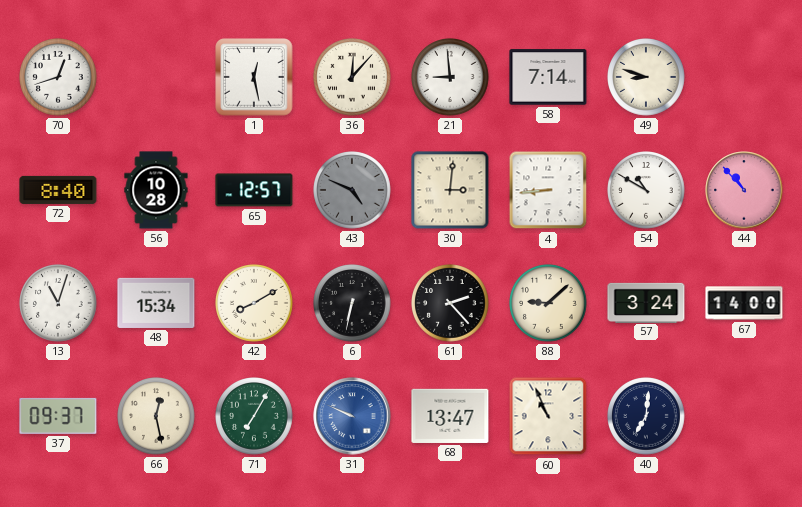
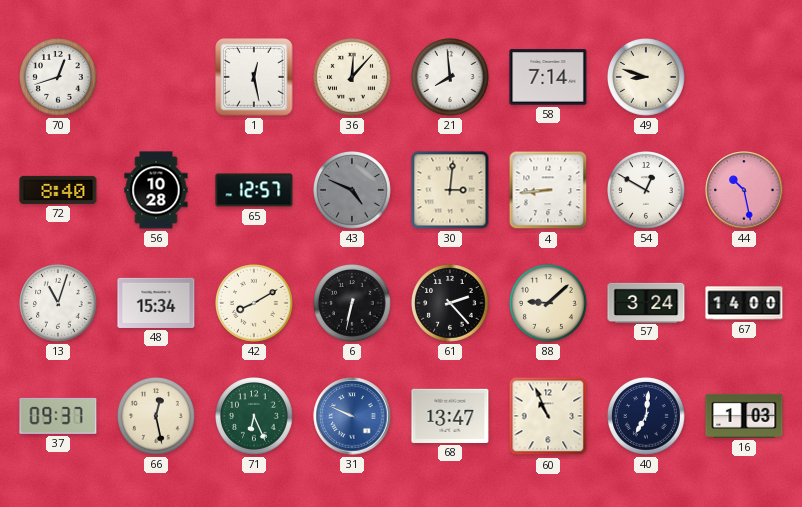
21: 8:59 -> 7:59 (451, 78)
54: 10:50 -> 12:50 (647, 191)
44: 10:53 -> 10:28 (744, 190)
71: 7:05 -> 6:26 (255, 417)
16: none -> 1:03 (744, 416)
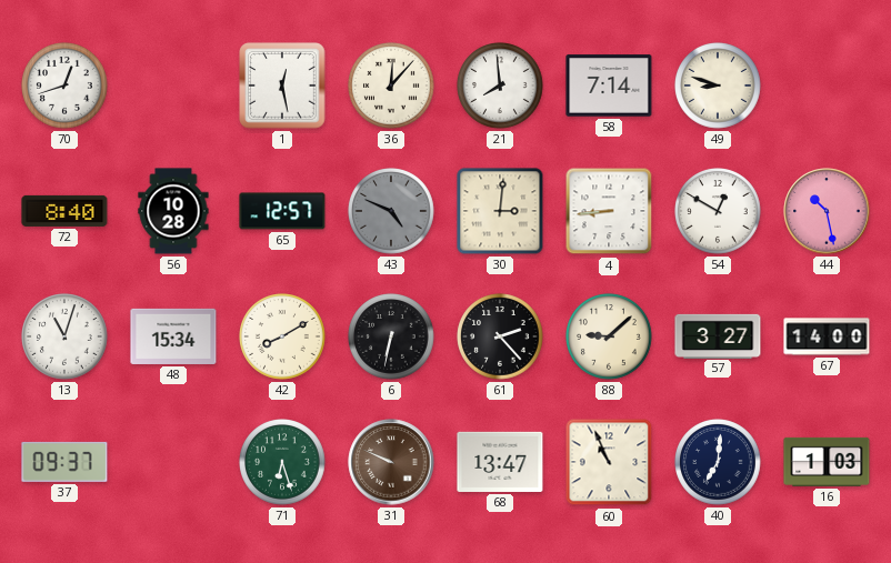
57: 3:24 -> 3:27 (718, 335)
66: 12:28 -> none (157, 417)
71: 6:26 -> 6:27 (283, 463)
31 dial: blue -> brown (391, 462)
